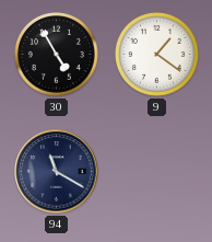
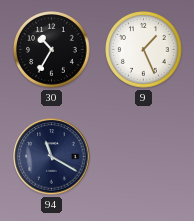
30: 4:55 -> 10:35 (52, 50)
9: 1:21 -> 1:26 (144, 50)
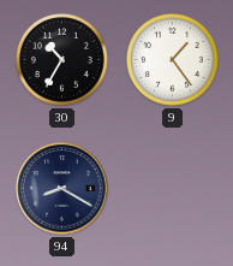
9: 1:26 -> 1:24 (173, 60)
94: 11:20 -> 8:20 (62, 189)
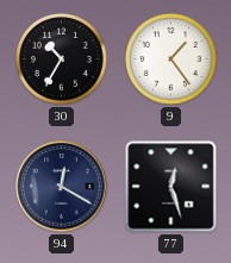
94: 8:20 -> 12:20 (62, 187)
77: none -> 12:27 (171, 187)
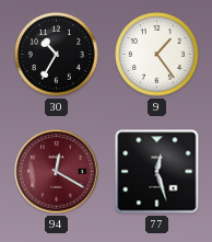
94 dial: navy -> burgundy (57, 172)
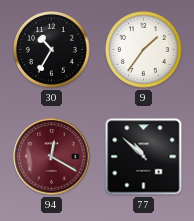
9: 1:24 -> 1:36 (144, 50)
77: 12:27 -> 10:52 (144, 157)
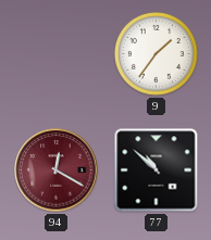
30: 10:35 -> none (52, 50)
